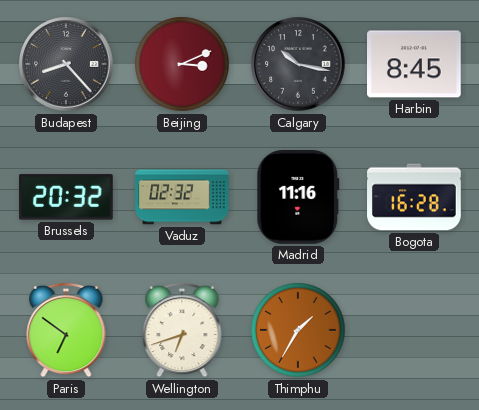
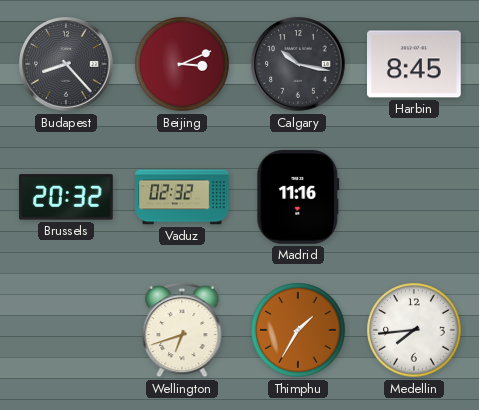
Bogota: 16:28 -> none (414, 197)
Paris: 6:51 -> none (66, 330)
Medellin: none -> 7:44 (414, 330)
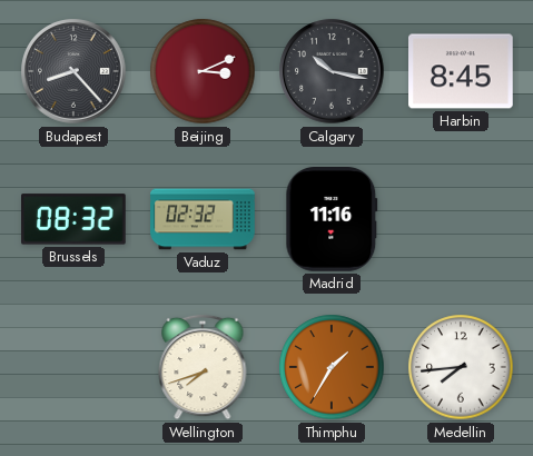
Brussels: 20:32 -> 08:32 (75, 219)
Wellington: 6:42 -> 7:42 (203, 367)
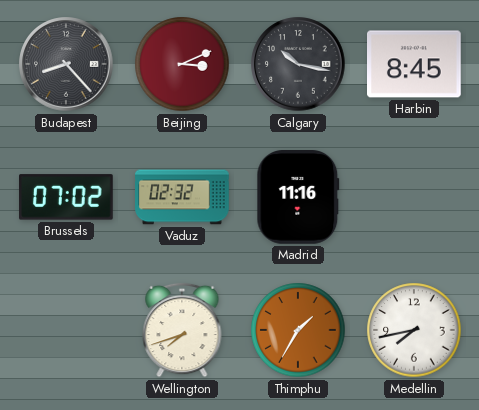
Brussels: 08:32 -> 07:02 (67, 197)
Medellin: 7:44 -> 7:43 (414, 330)
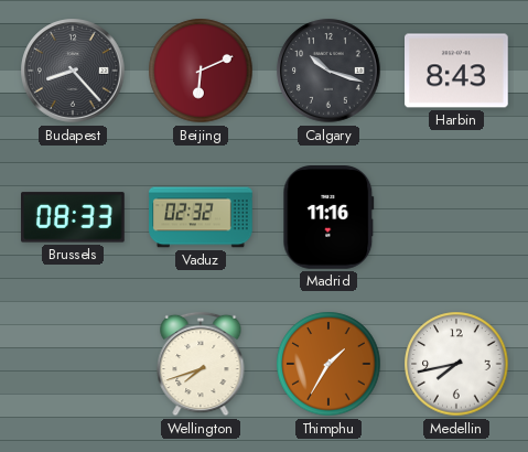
Beijing: 3:11 -> 6:11 (201, 71)
Calgary: 10:17 -> 10:18 (328, 71)
Harbin: 8:45 -> 8:43 (457, 71)
Brussels: 07:02 -> 08:33 (74, 217)
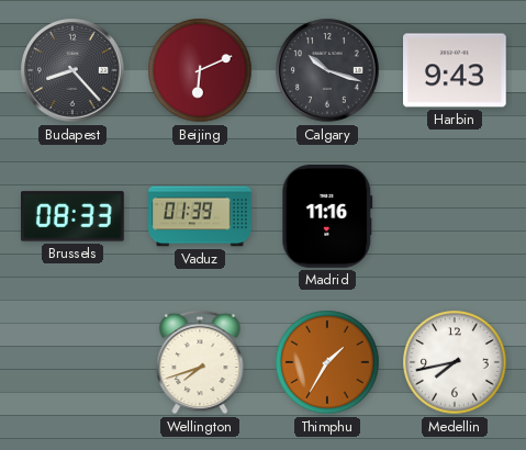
Harbin: 8:43 -> 9:43 (456, 70)
Vaduz: 02:32 -> 01:39 (200, 216)
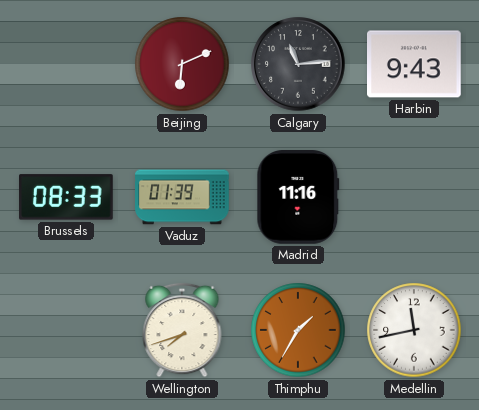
Budapest: 8:23 -> none (72, 70)
Calgary: 10:18 -> 11:14 (298, 64)
Medellin: 7:43 -> 11:43 (414, 330)
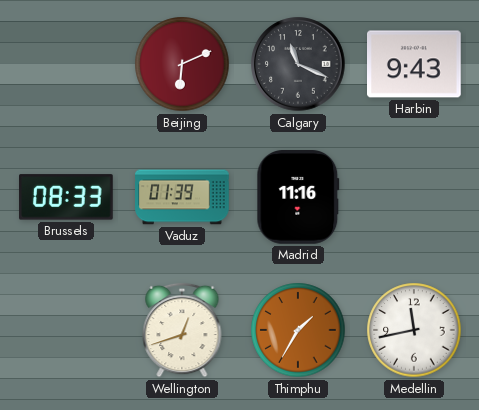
Calgary: 11:14 -> 11:19 (298, 64)
Wellington: 7:42 -> 12:42 (182, 330)
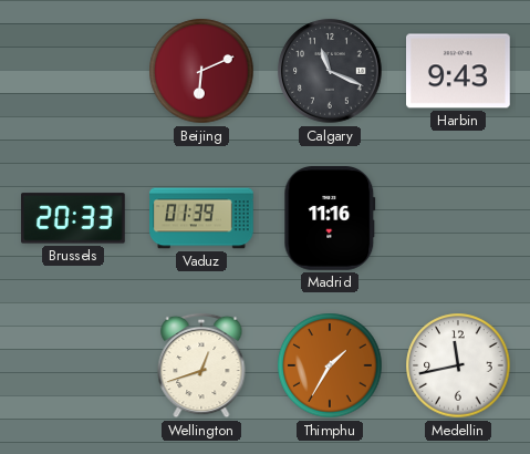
Brussels: 08:33 -> 20:33 (74, 218)
